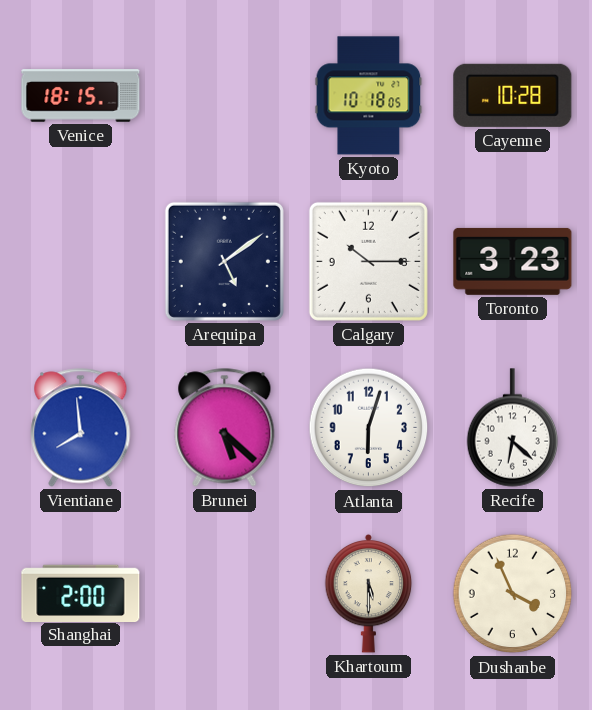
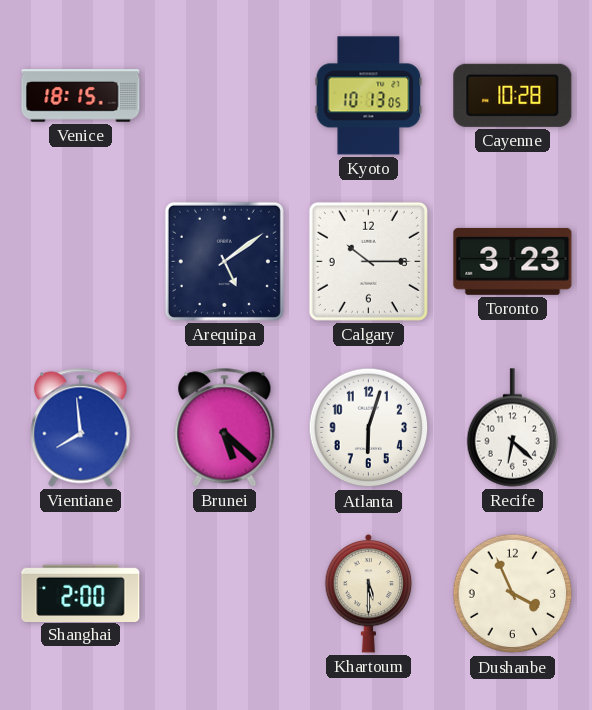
Kyoto: 10:18 -> 10:13 (369, 96)
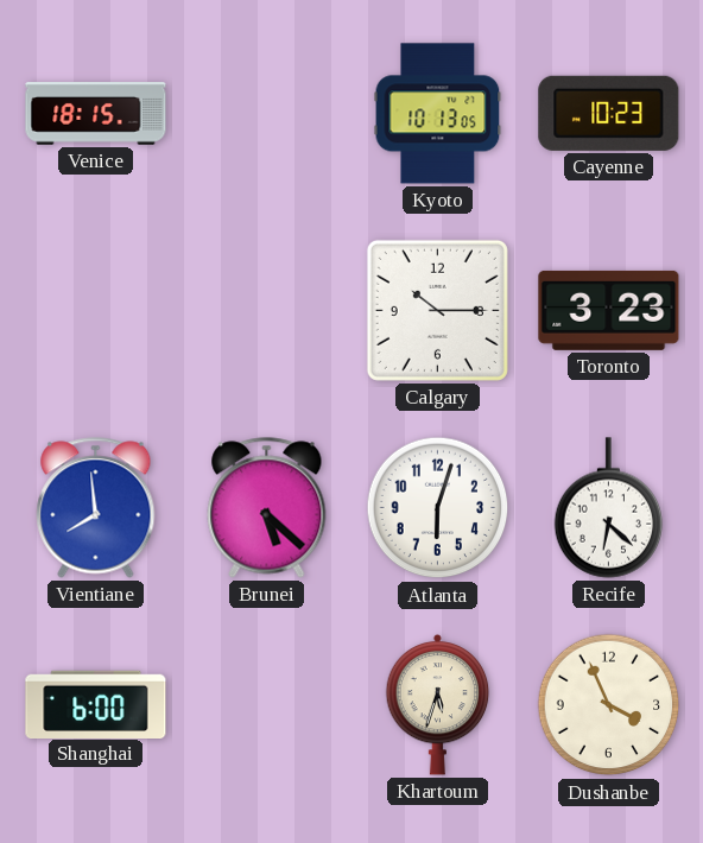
Cayenne: 10:28 -> 10:23 (609, 113)
Arequipa: 5:09 -> none (224, 261)
Shanghai: 2:00 -> 6:00 (96, 704)
Khartoum: 5:30 -> 5:33 (438, 704)
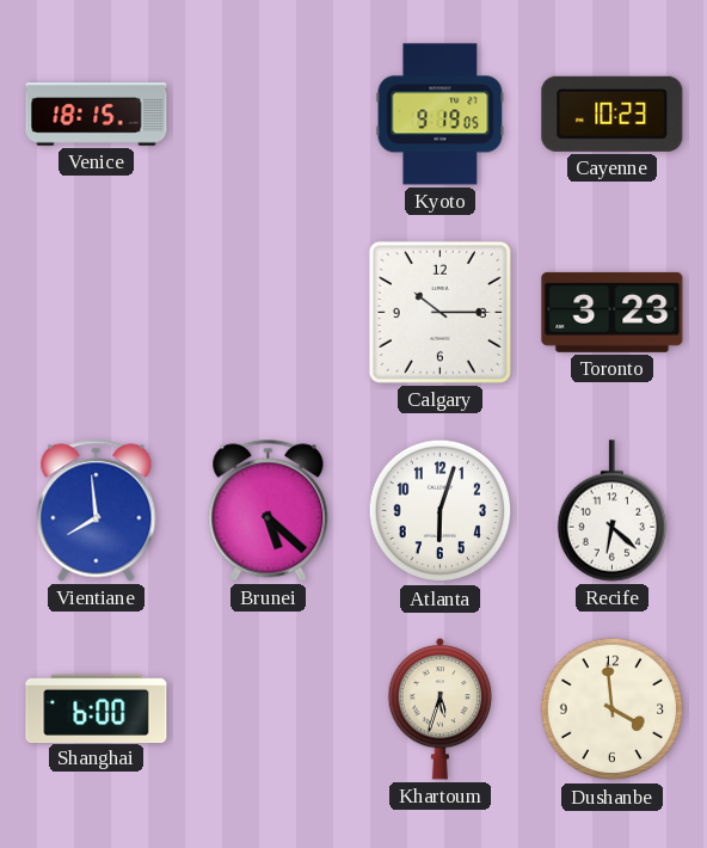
Kyoto: 10:13 -> 9:19 (441, 115)
Dushanbe: 3:56 -> 3:59 (613, 709)
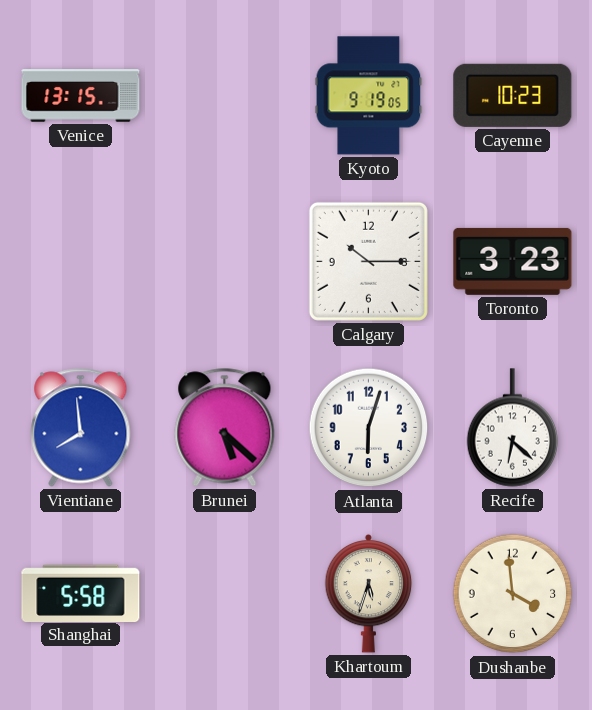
Venice: 18:15 -> 13:15 (81, 96)
Shanghai: 6:00 -> 5:58 (81, 593)
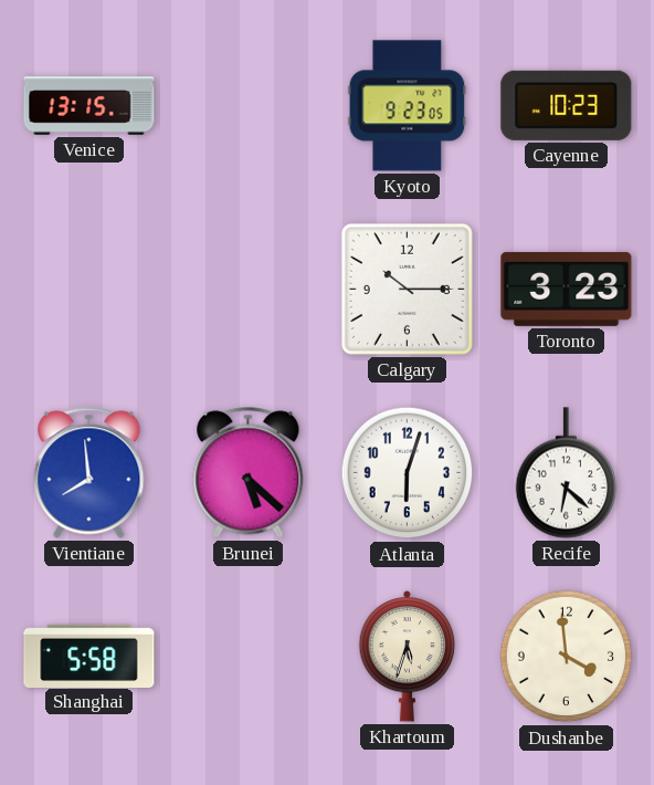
Kyoto: 9:19 -> 9:23 (408, 106)
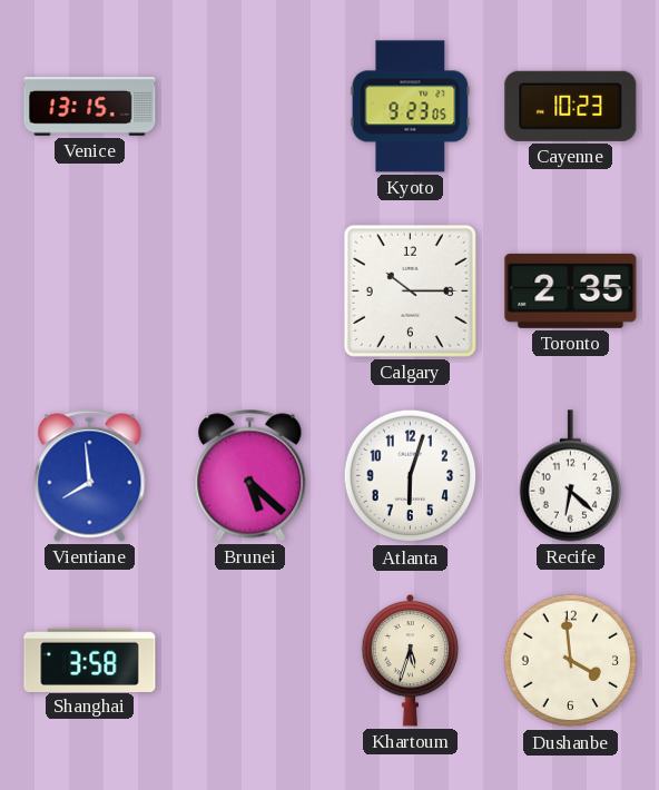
Toronto: 3:23 -> 2:35 (571, 290)
Shanghai: 5:58 -> 3:58 (90, 660)
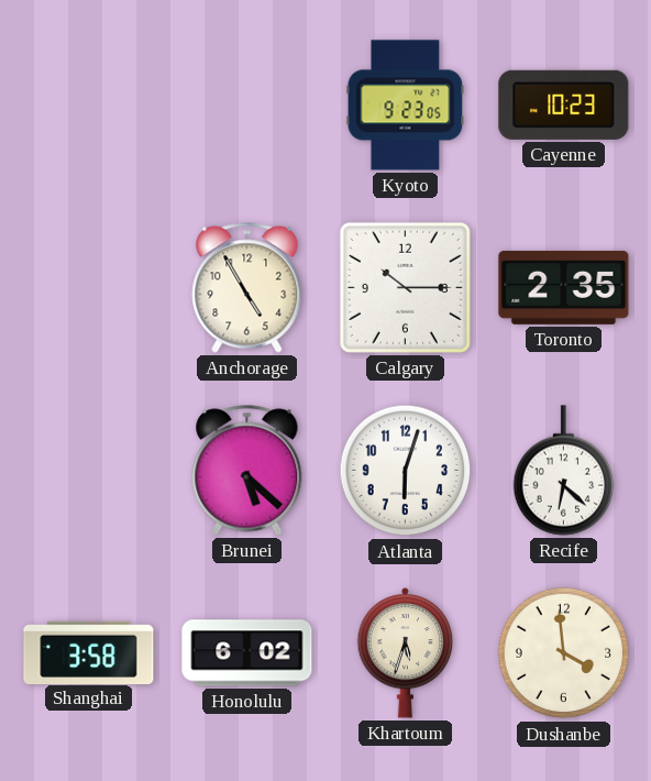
Venice: 13:15 -> none (90, 107)
Anchorage: none -> 4:55 (247, 288)
Vientiane: 7:59 -> none (90, 476)
Honolulu: none -> 6:02 (247, 653)
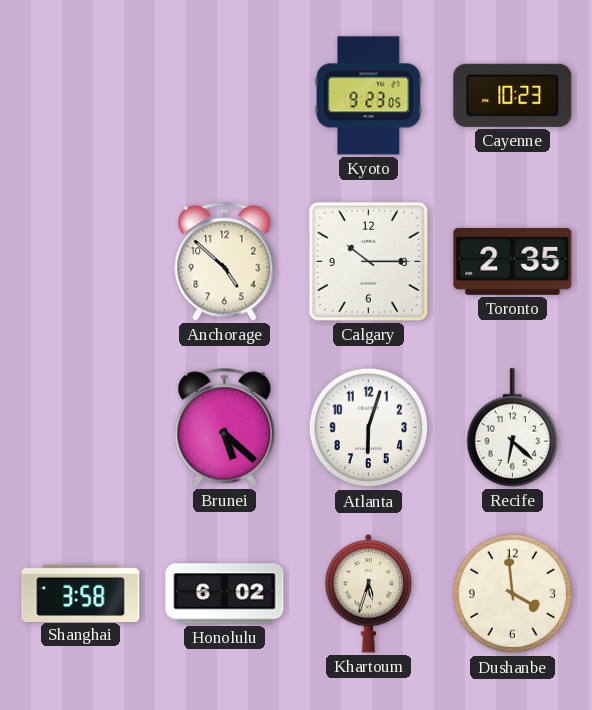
Anchorage: 4:55 -> 4:52 (225, 262)
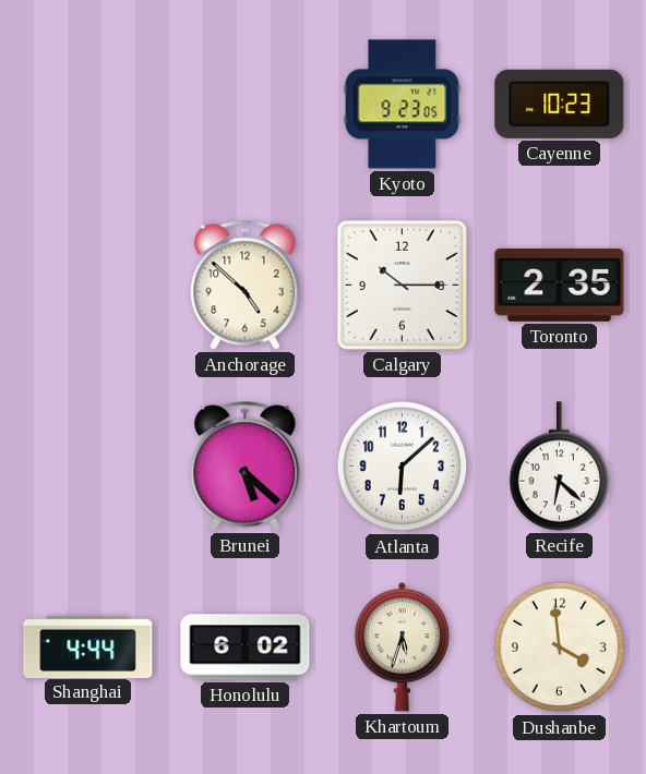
Atlanta: 6:03 -> 6:08 (403, 467)
Shanghai: 3:58 -> 4:44 (88, 646)
